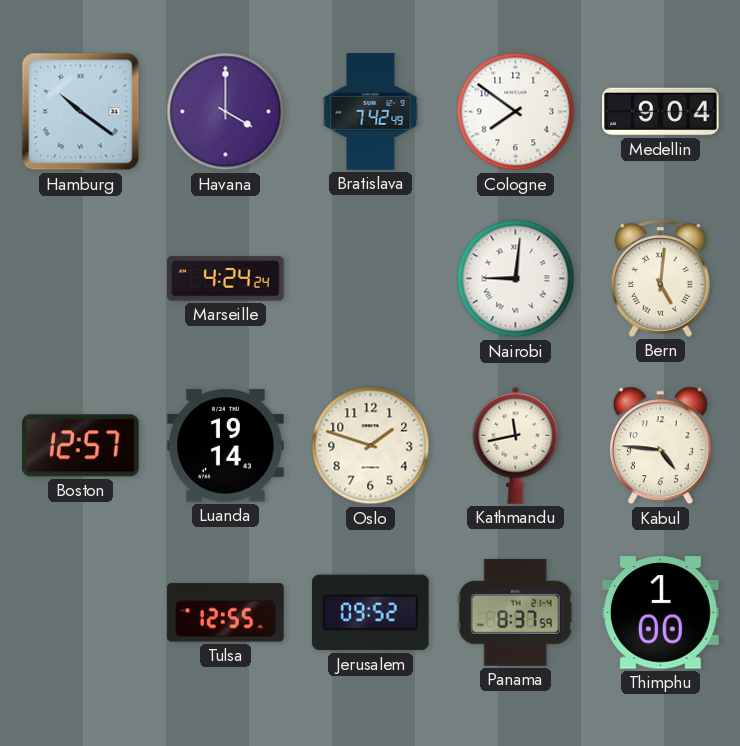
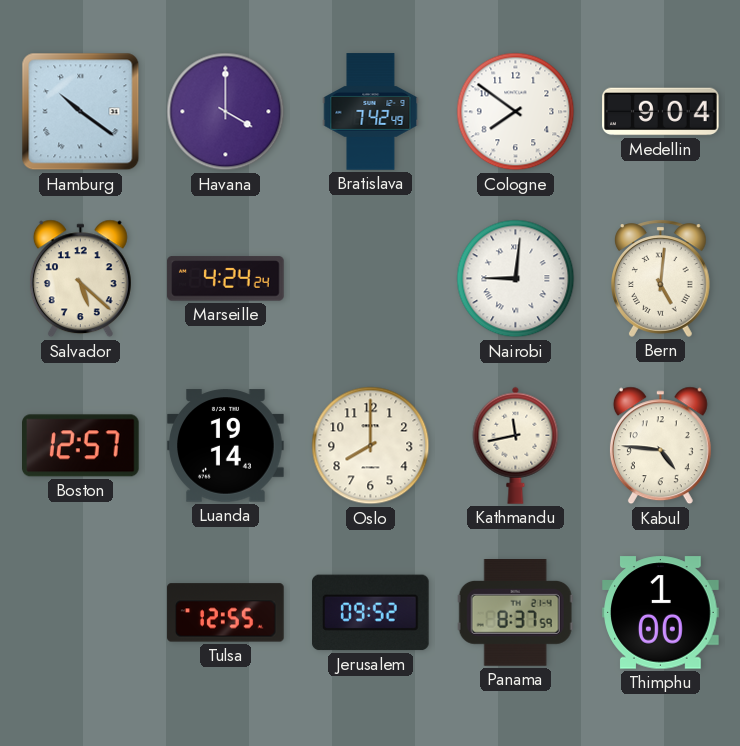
Salvador: none -> 5:22 (80, 279)
Oslo: 1:48 -> 8:00 (371, 446)
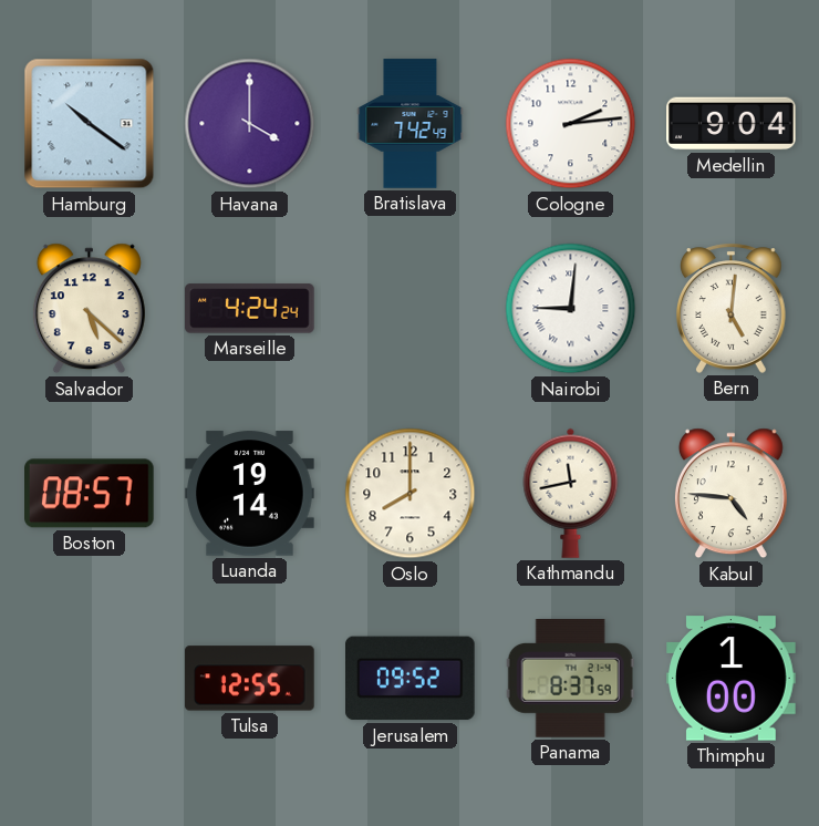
Cologne: 7:51 -> 2:14 (571, 124)
Boston: 12:57 -> 08:57 (90, 494)
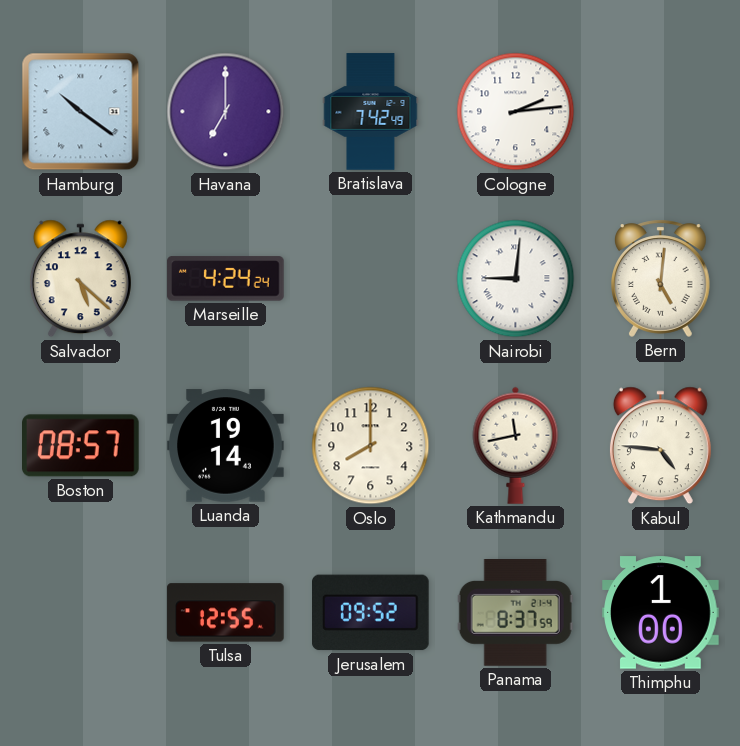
Havana: 4:00 -> 7:00 (226, 112)
Medellin: 9:04 -> none (732, 124)
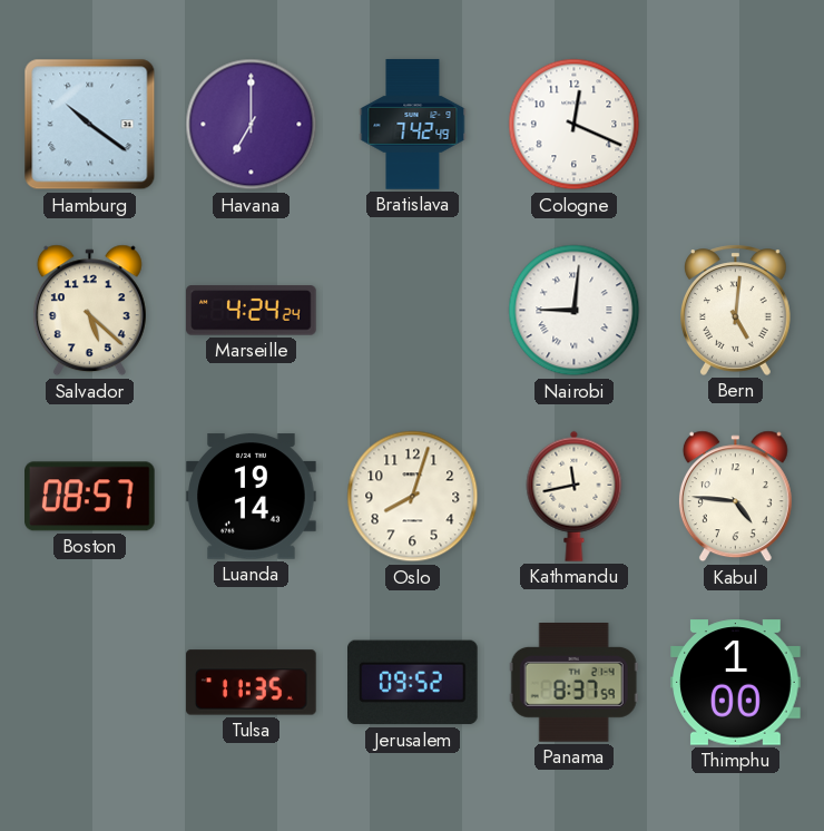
Cologne: 2:14 -> 12:19 (575, 125)
Oslo: 8:00 -> 8:03 (413, 497)
Tulsa: 12:55 -> 11:35 (252, 683)
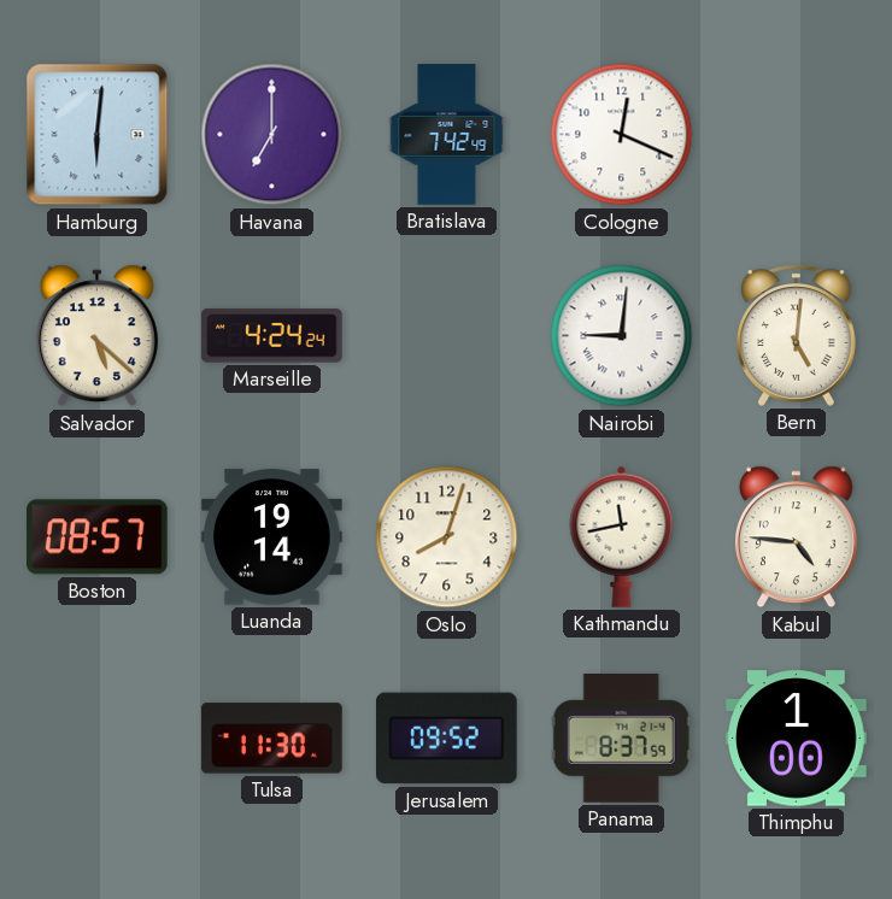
Hamburg: 10:21 -> 6:01 (98, 135)
Tulsa: 11:35 -> 11:30 (272, 739)
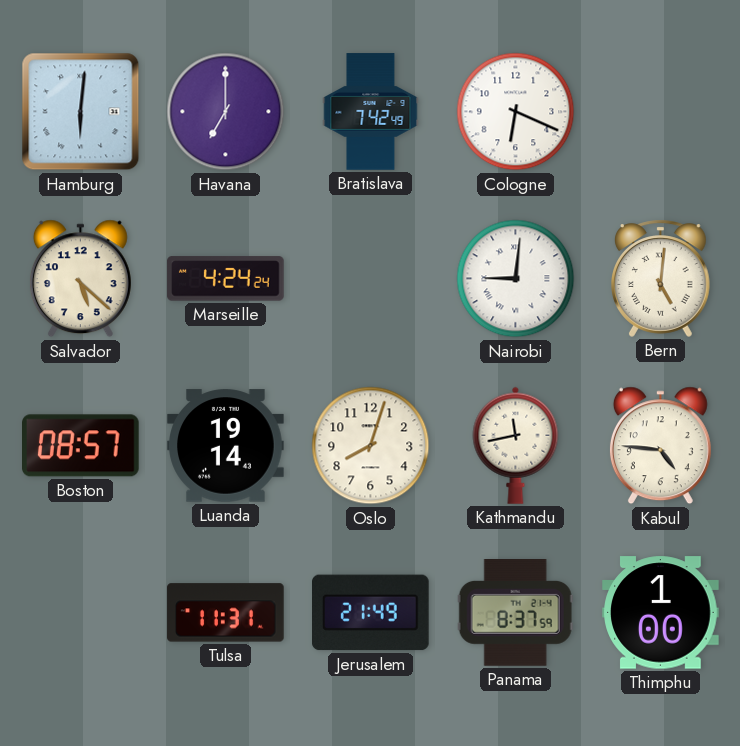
Cologne: 12:19 -> 6:19 (516, 112)
Tulsa: 11:30 -> 11:31 (226, 613)
Jerusalem: 09:52 -> 21:49 (371, 613)
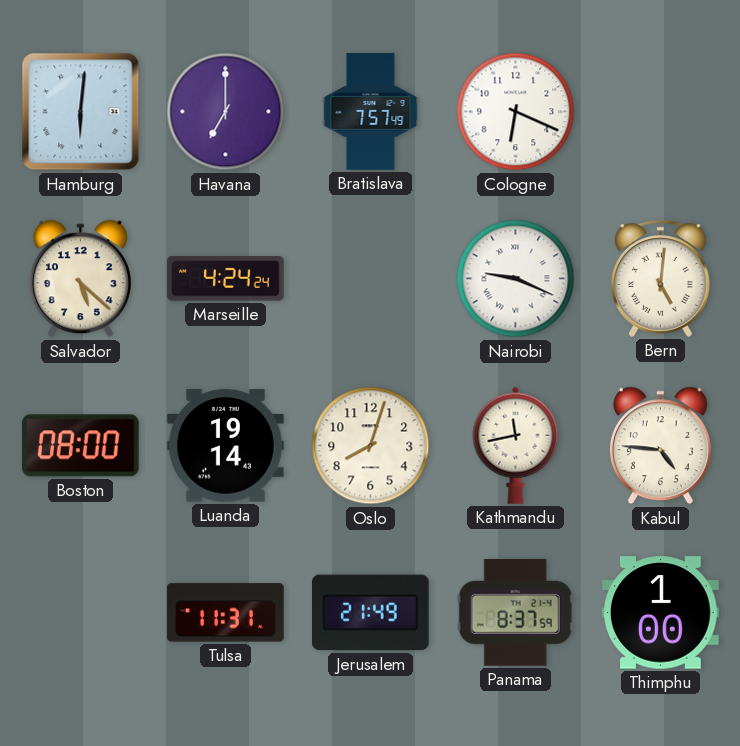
Bratislava: 7:42 -> 7:57 (371, 112)
Nairobi: 9:01 -> 9:19 (516, 279)
Boston: 08:57 -> 08:00 (81, 446)
